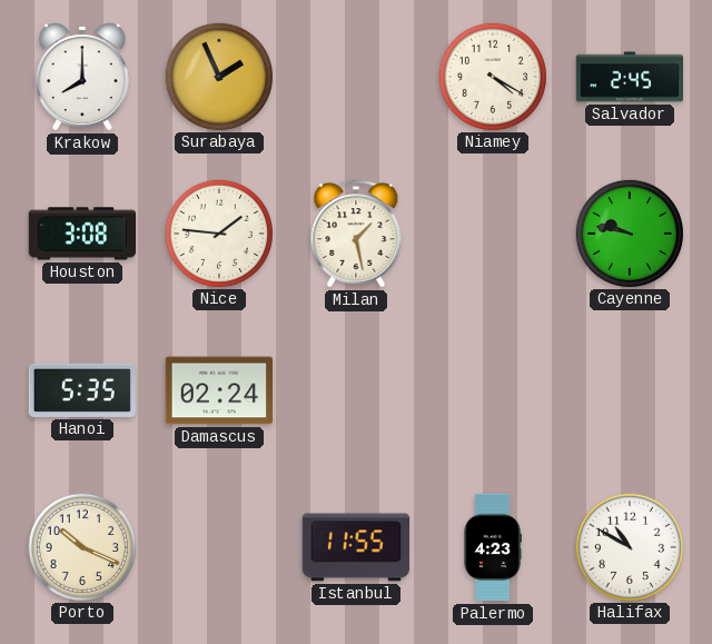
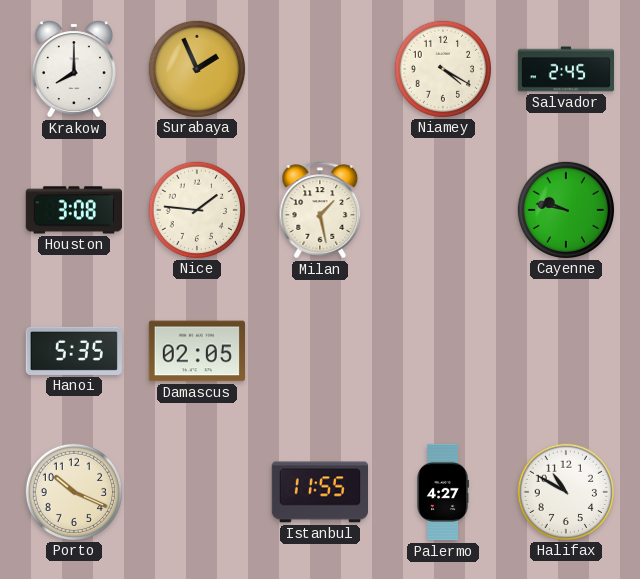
Damascus: 02:24 -> 02:05 (196, 351)
Palermo: 4:23 -> 4:27 (443, 492)
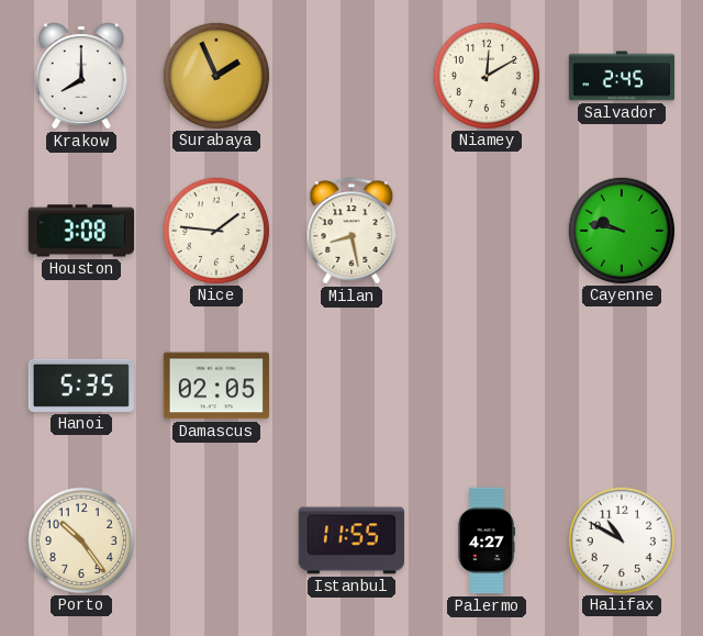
Niamey: 4:20 -> 12:10 (486, 75)
Milan: 1:28 -> 8:28 (351, 231)
Porto: 10:19 -> 10:24 (80, 539)
